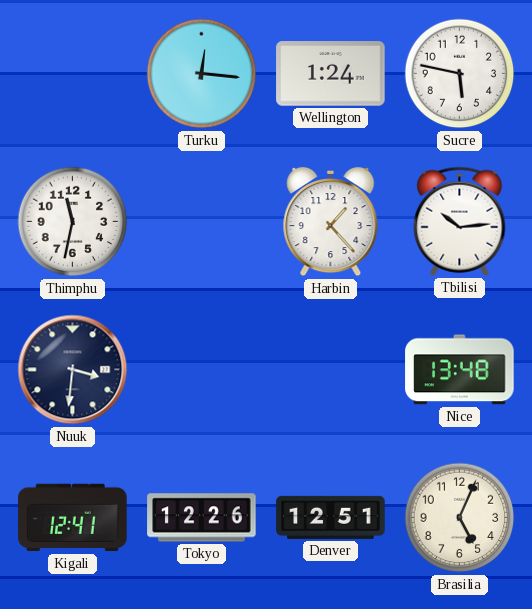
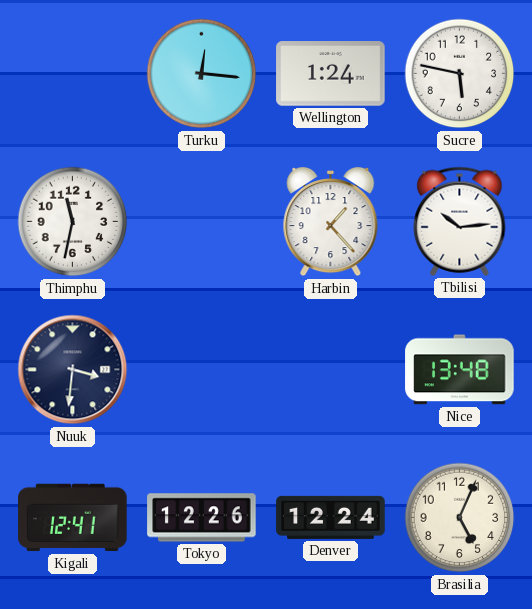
Denver: 12:51 -> 12:24 (331, 517)
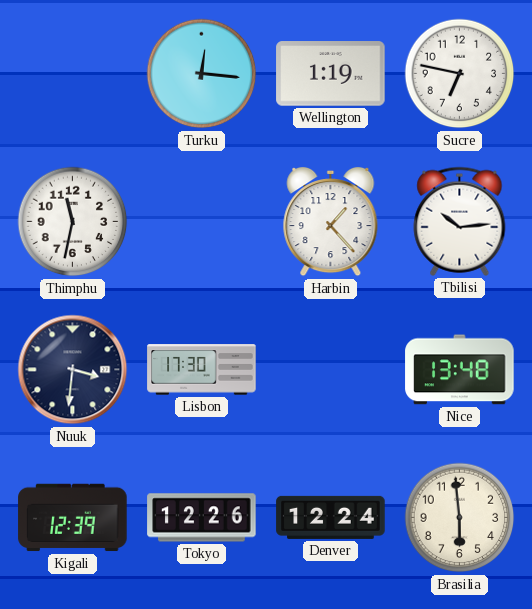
Wellington: 1:24 -> 1:19 (331, 74)
Sucre: 5:47 -> 6:47 (460, 74)
Lisbon: none -> 17:30 (202, 370)
Kigali: 12:41 -> 12:39 (73, 518)
Brasilia: 5:04 -> 5:59 (460, 518)
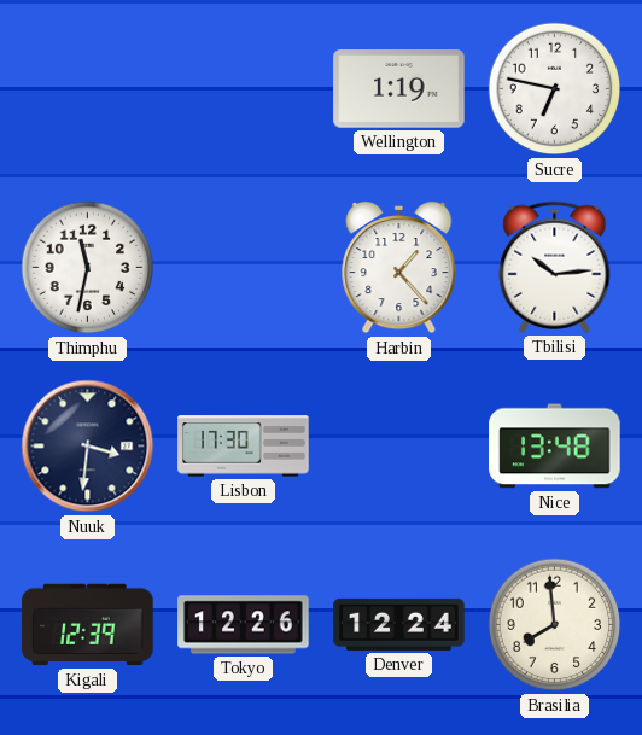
Turku: 12:16 -> none (202, 74)
Brasilia: 5:59 -> 7:59 (555, 625)
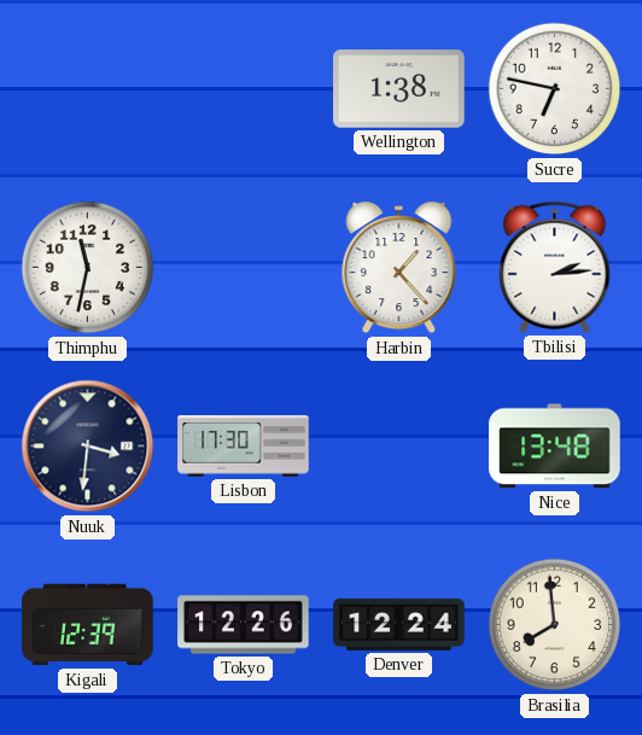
Wellington: 1:19 -> 1:38 (399, 89)
Tbilisi: 10:14 -> 2:14 (555, 267)
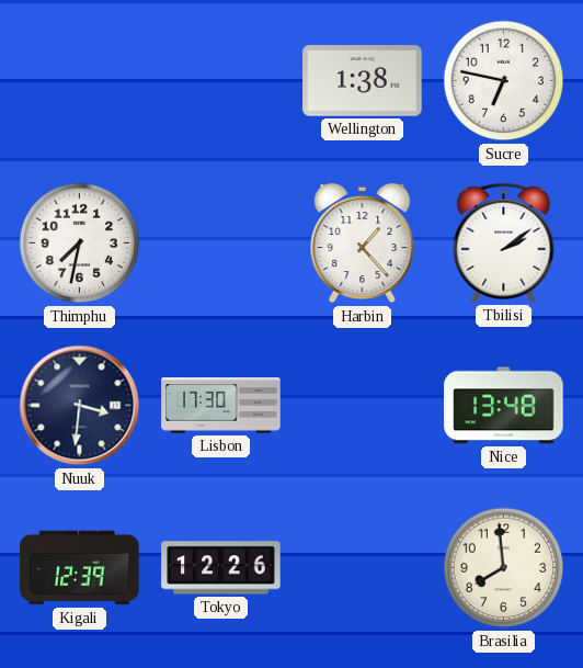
Thimphu: 11:32 -> 7:32 (80, 244)
Tbilisi: 2:14 -> 2:09 (504, 242)
Denver: 12:24 -> none (399, 624)
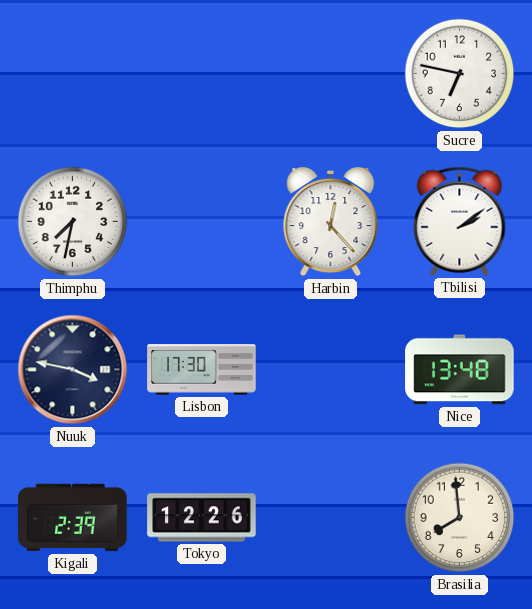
Wellington: 1:38 -> none (363, 81)
Harbin: 1:23 -> 12:23 (331, 222)
Nuuk: 3:31 -> 3:47 (73, 370)
Kigali: 12:39 -> 2:39 (73, 518)
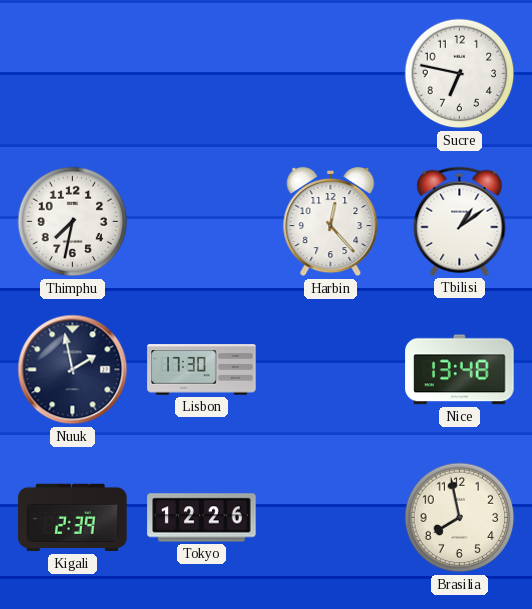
Tbilisi: 2:09 -> 1:09 (460, 221)
Nuuk: 3:47 -> 1:58 (73, 370)
Brasilia: 7:59 -> 7:58 (460, 518)
